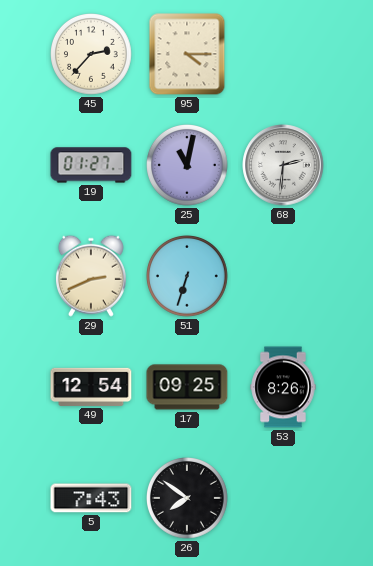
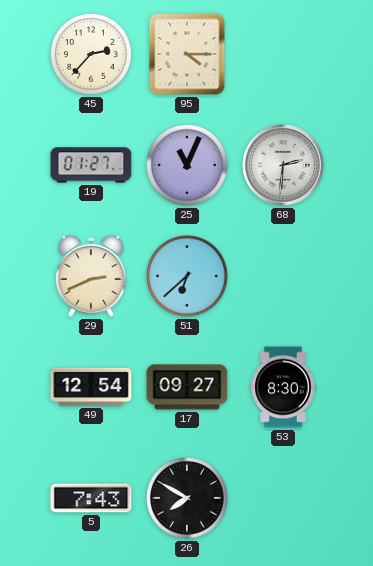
25: 11:02 -> 11:04 (188, 166)
51: 6:33 -> 6:38 (188, 277)
17: 09:25 -> 09:27 (187, 387)
53: 8:26 -> 8:30 (283, 387)
26: 7:51 -> 7:50 (188, 499)
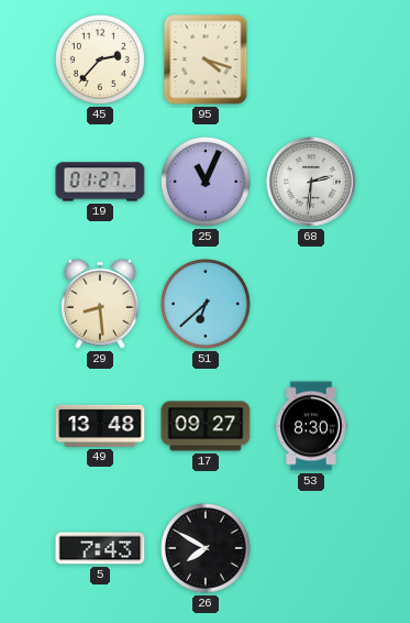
95: 4:15 -> 4:18 (206, 59)
29: 2:41 -> 8:29 (100, 304)
49: 12:54 -> 13:48 (100, 426)
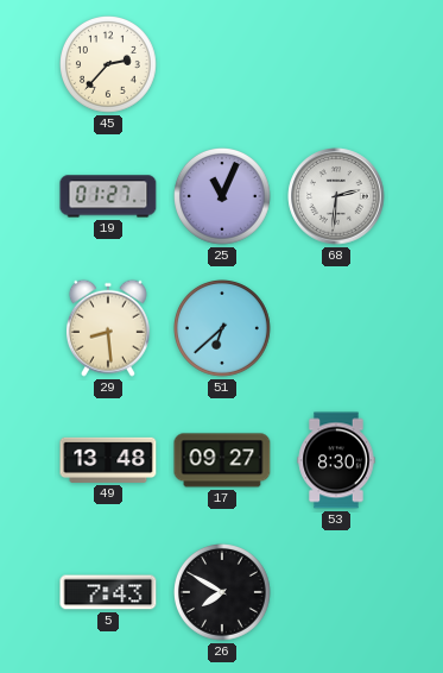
95: 4:18 -> none (206, 59)
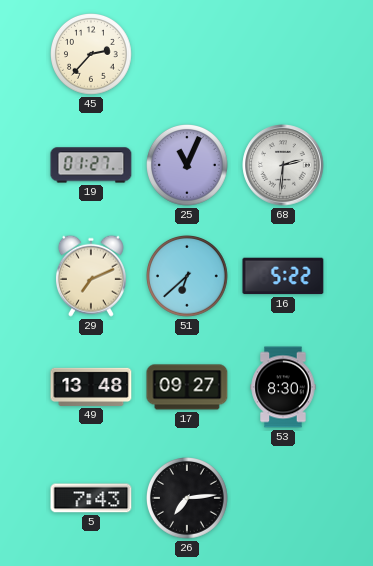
29: 8:29 -> 7:11 (91, 276)
16: none -> 5:22 (283, 276)
26: 7:50 -> 7:14 (188, 499)
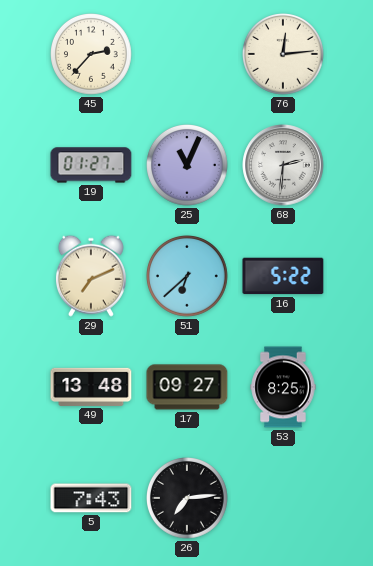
76: none -> 12:14 (284, 55)
53: 8:30 -> 8:25 (283, 387)
